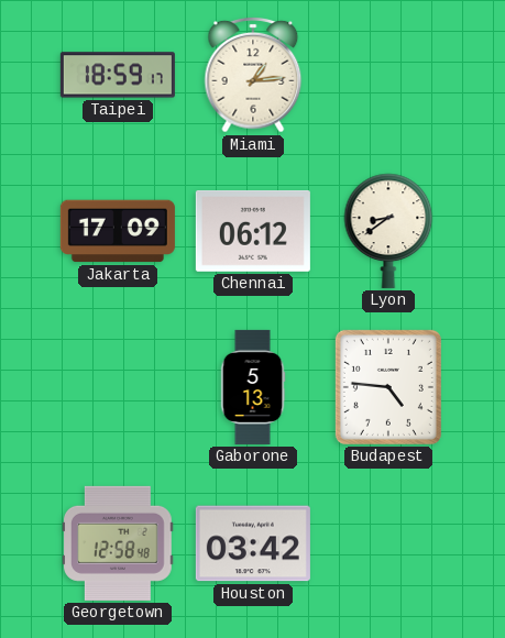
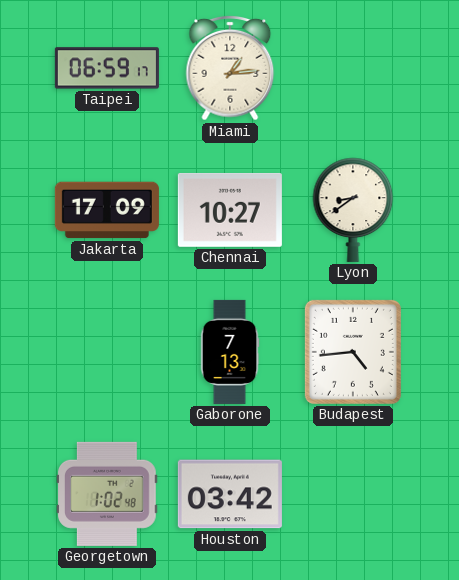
Taipei: 18:59 -> 06:59 (107, 68)
Chennai: 06:12 -> 10:27 (230, 210)
Gaborone: 5:13 -> 7:13 (230, 352)
Budapest: 4:46 -> 4:44 (353, 352)
Georgetown: 12:58 -> 1:02 (108, 494)
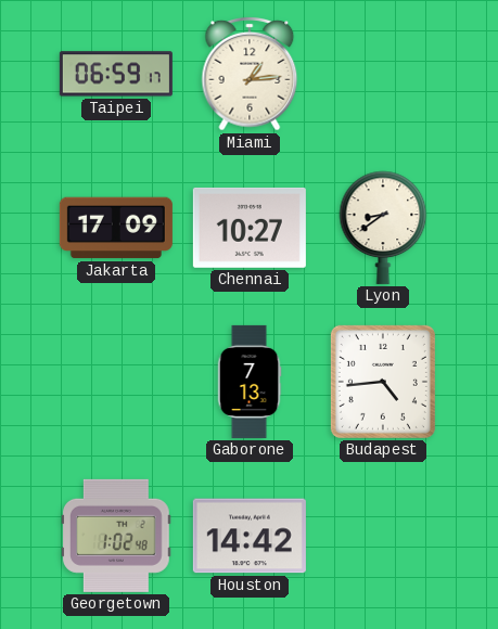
Houston: 03:42 -> 14:42 (250, 536)
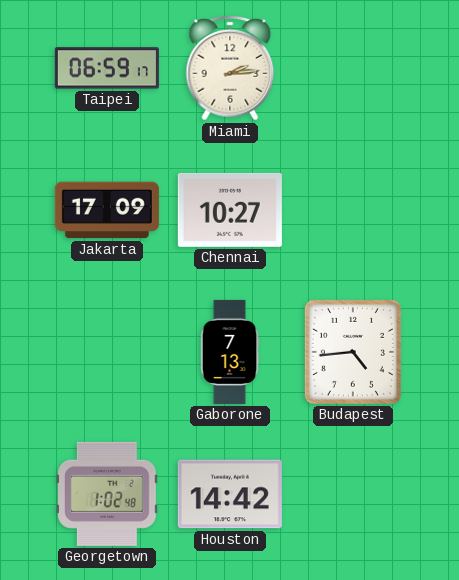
Miami: 1:14 -> 2:14 (230, 68)
Lyon: 8:39 -> none (383, 228)
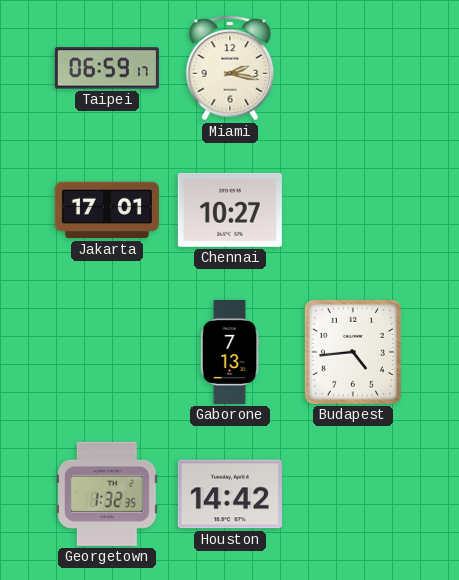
Miami: 2:14 -> 2:17 (230, 68)
Jakarta: 17:09 -> 17:01 (107, 210)
Georgetown: 1:02 -> 1:32 (108, 494)
